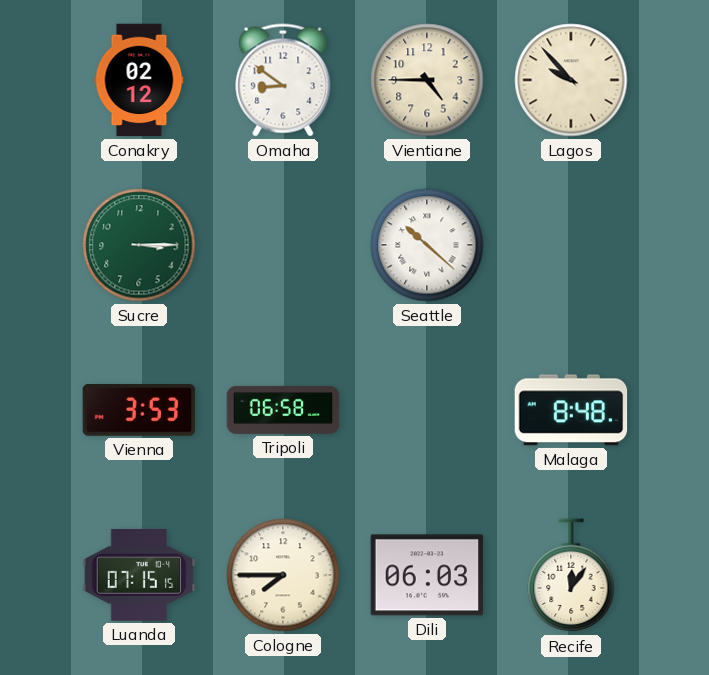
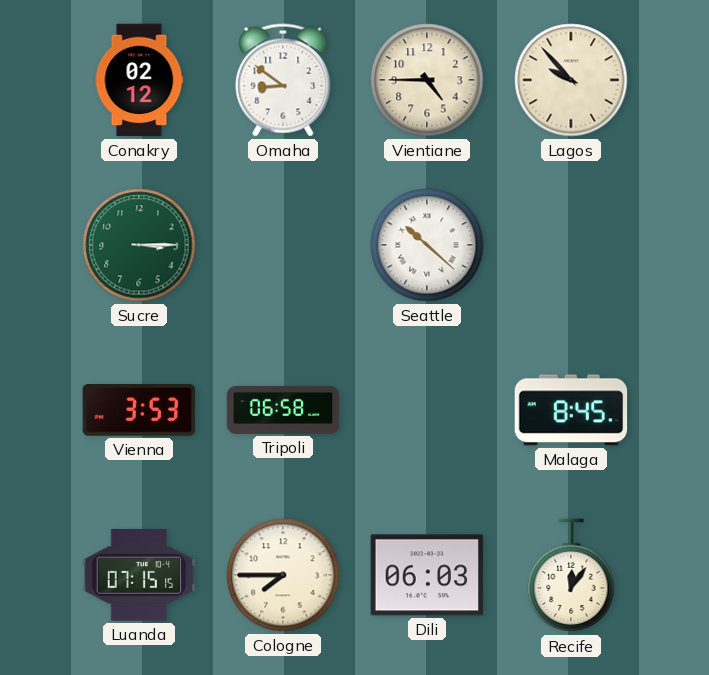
Malaga: 8:48 -> 8:45 (571, 410)
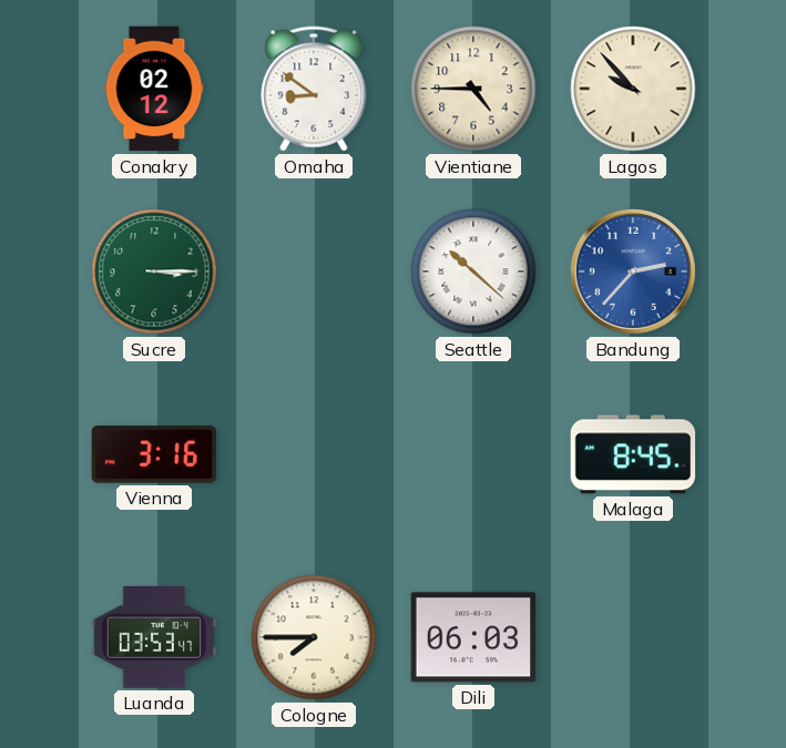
Bandung: none -> 2:37 (633, 271)
Vienna: 3:53 -> 3:16 (154, 455)
Tripoli: 06:58 -> none (283, 410)
Luanda: 07:15 -> 03:53 (154, 637)
Recife: 12:06 -> none (571, 576)
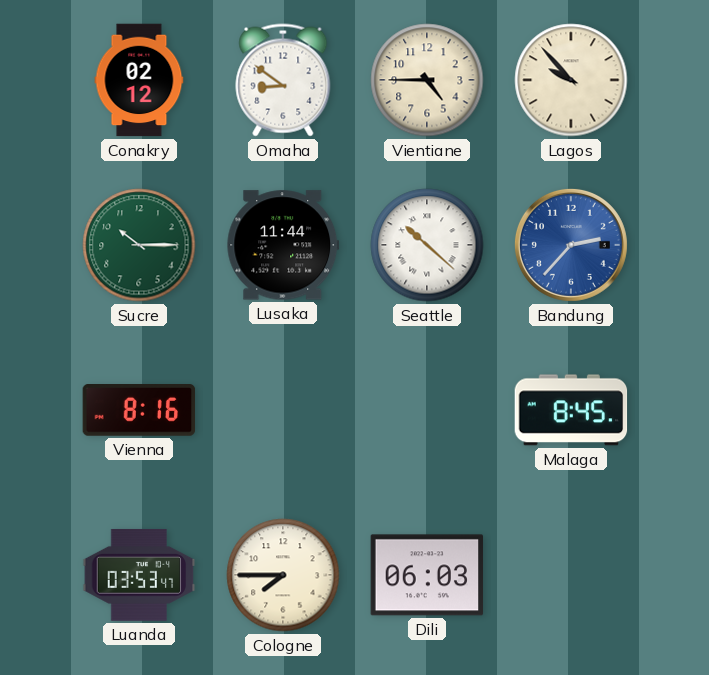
Sucre: 3:15 -> 10:15 (139, 245)
Lusaka: none -> 11:44 (283, 245)
Vienna: 3:16 -> 8:16 (139, 411)
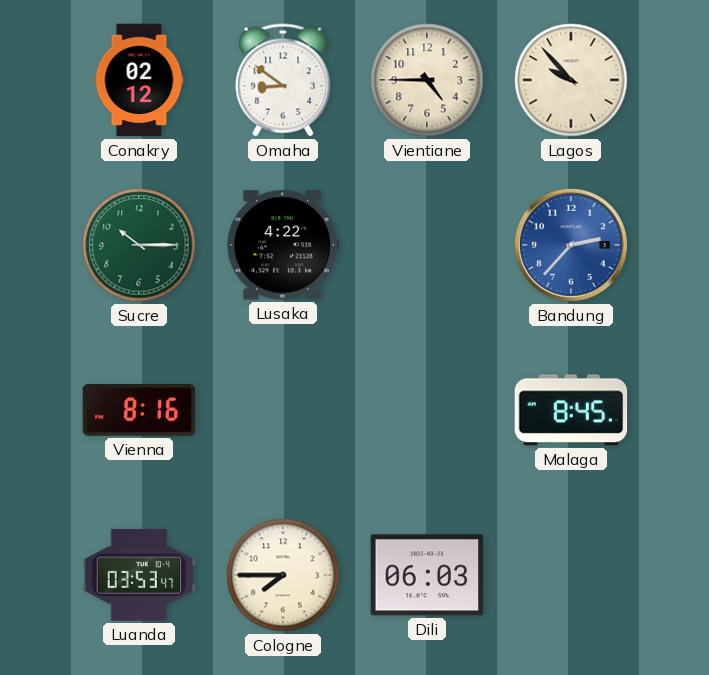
Lusaka: 11:44 -> 4:22 (283, 245)
Seattle: 10:22 -> none (427, 245)
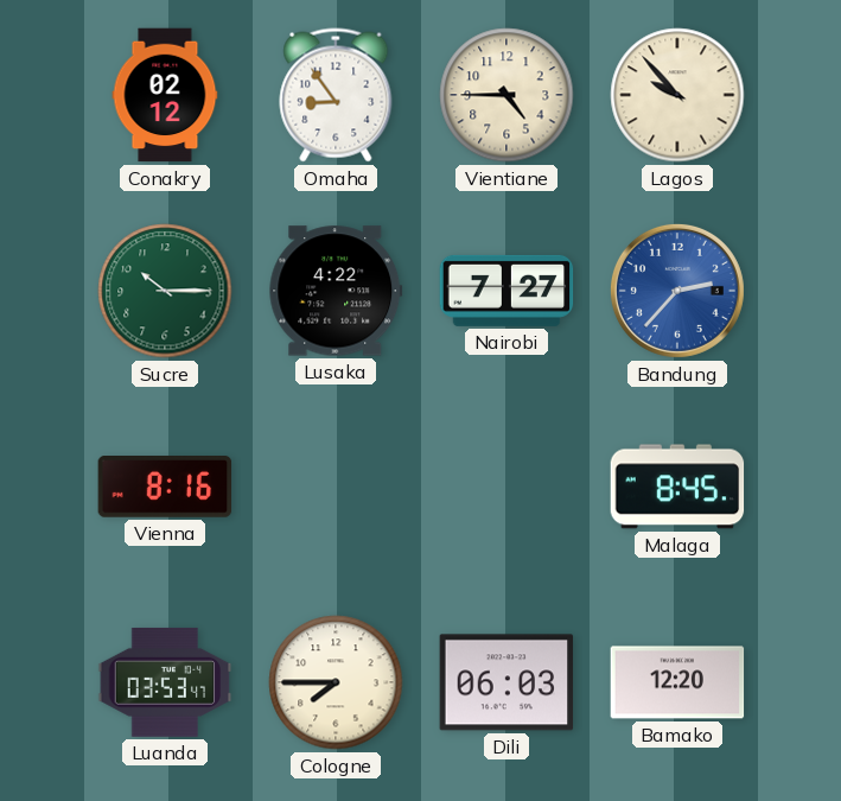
Omaha: 8:51 -> 8:54 (336, 95)
Nairobi: none -> 7:27 (506, 291)
Bamako: none -> 12:20 (677, 682)
